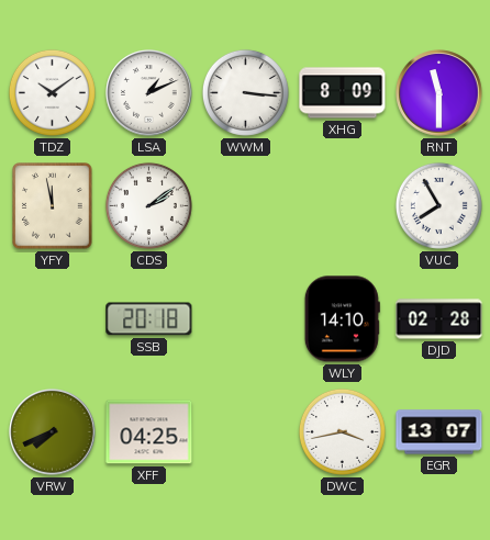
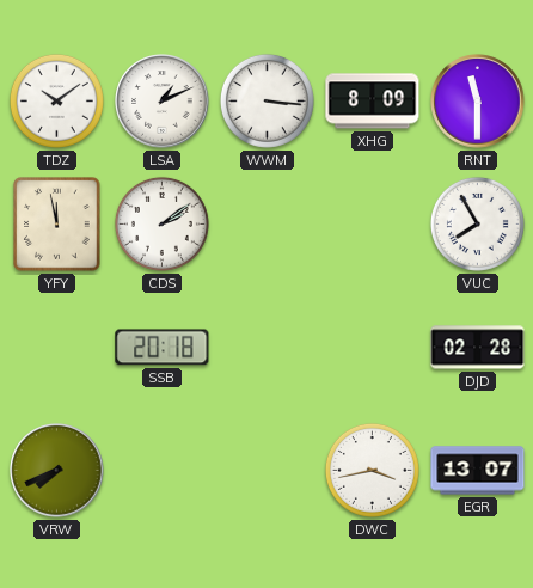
WLY: 14:10 -> none (342, 319)
XFF: 04:25 -> none (149, 432)
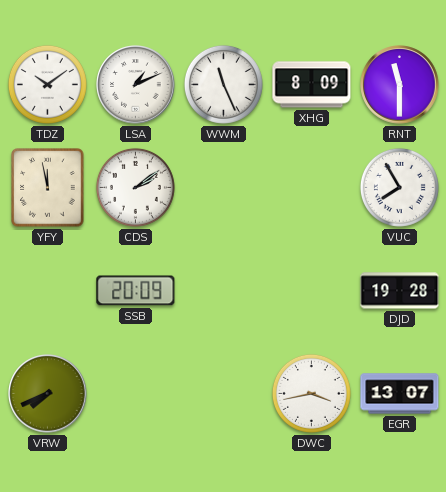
WWM: 3:16 -> 11:26 (223, 84)
SSB: 20:18 -> 20:09 (136, 291)
DJD: 02:28 -> 19:28 (400, 291)
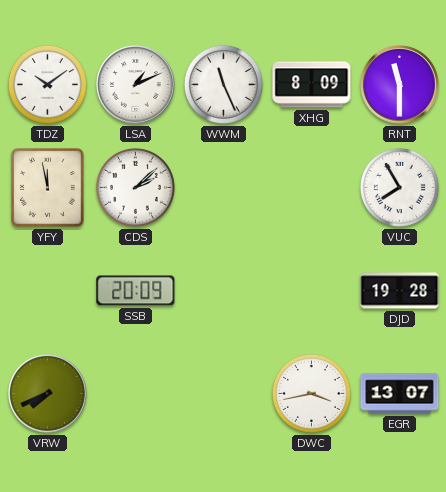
CDS: 2:09 -> 2:08 (135, 187)
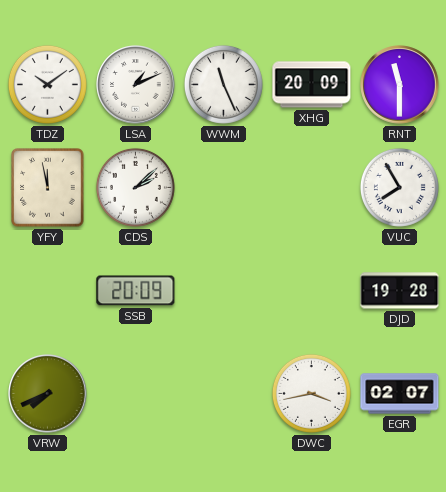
XHG: 8:09 -> 20:09 (312, 85)
EGR: 13:07 -> 02:07 (400, 394)
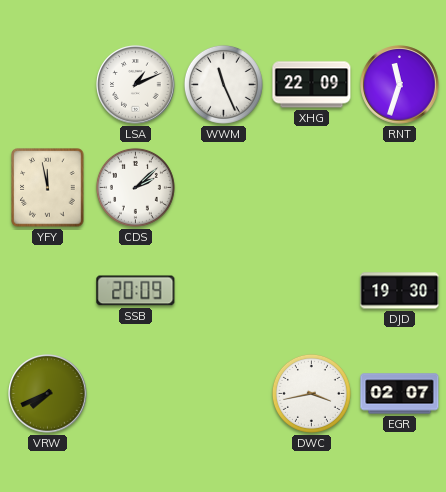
TDZ: 10:09 -> none (47, 84)
XHG: 20:09 -> 22:09 (312, 85)
RNT: 11:30 -> 11:33 (400, 85)
VUC: 7:55 -> none (399, 187)
DJD: 19:28 -> 19:30 (400, 291)
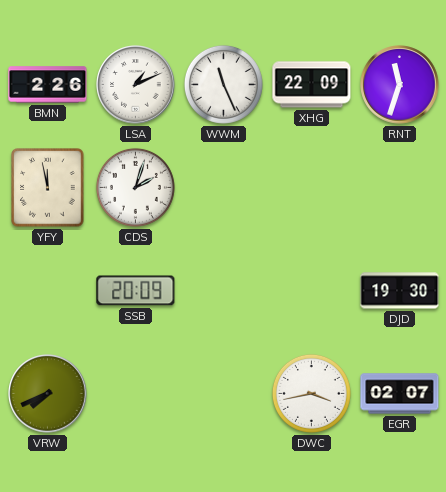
BMN: none -> 2:26 (48, 85)
CDS: 2:08 -> 2:03 (135, 187)
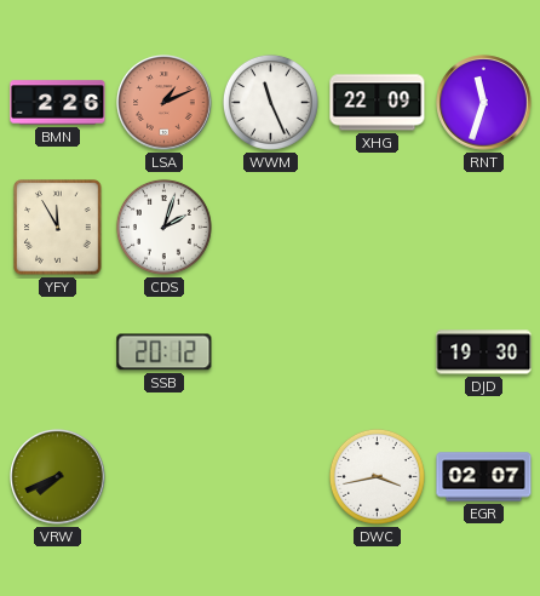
LSA dial: white -> salmon (165, 103)
YFY: 11:58 -> 11:55 (58, 228)
SSB: 20:09 -> 20:12 (165, 353)
